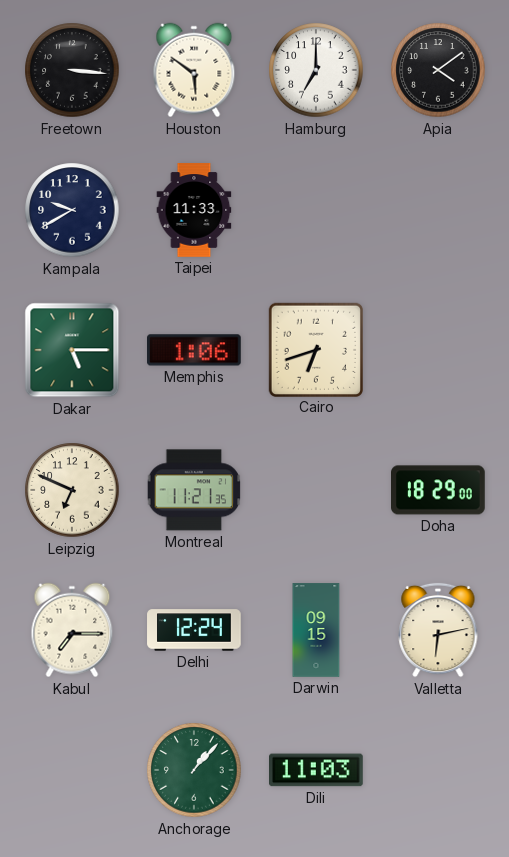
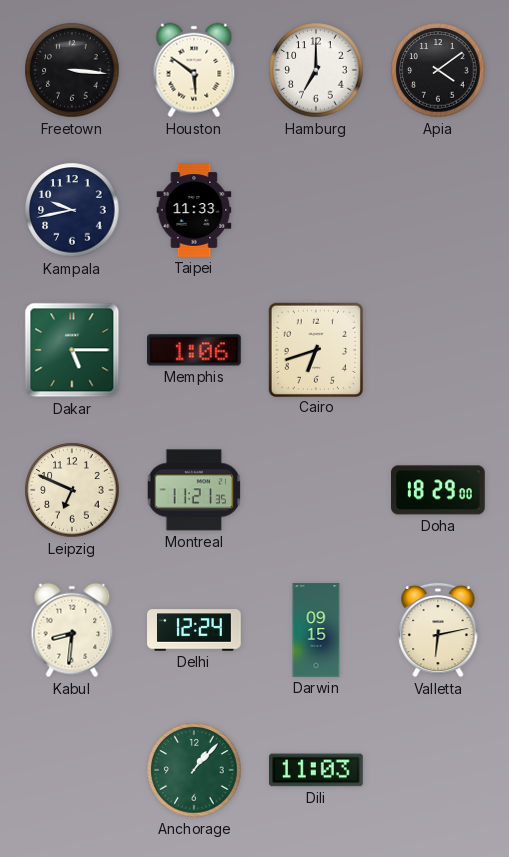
Kampala: 9:40 -> 9:43 (72, 210)
Kabul: 7:15 -> 8:31 (72, 630)
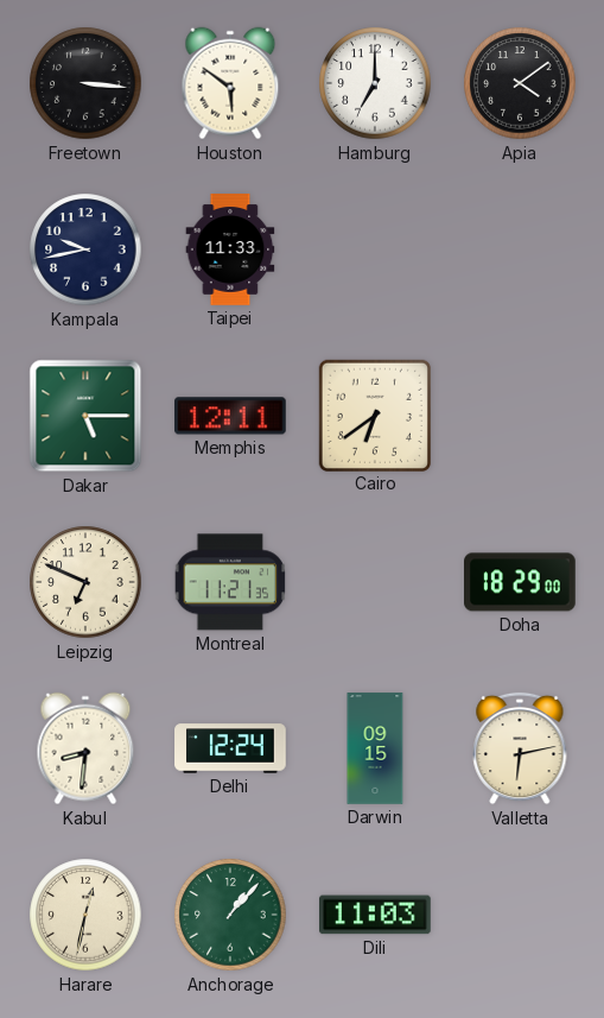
Memphis: 1:06 -> 12:11 (231, 416)
Cairo: 6:42 -> 6:39 (374, 415)
Harare: none -> 12:32 (85, 915)
